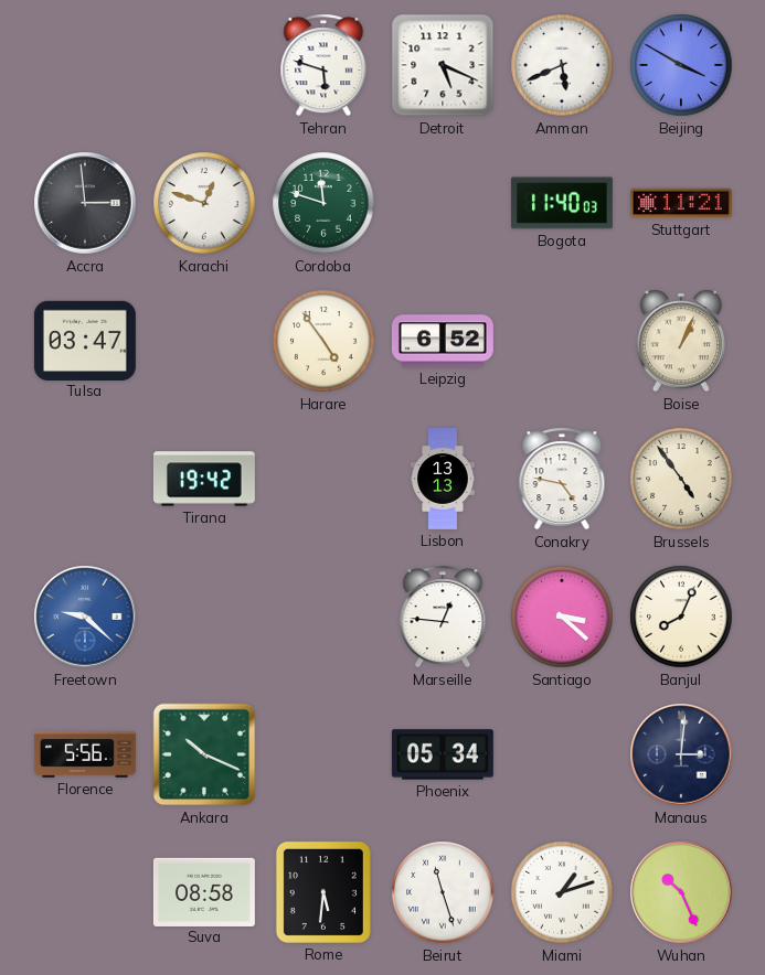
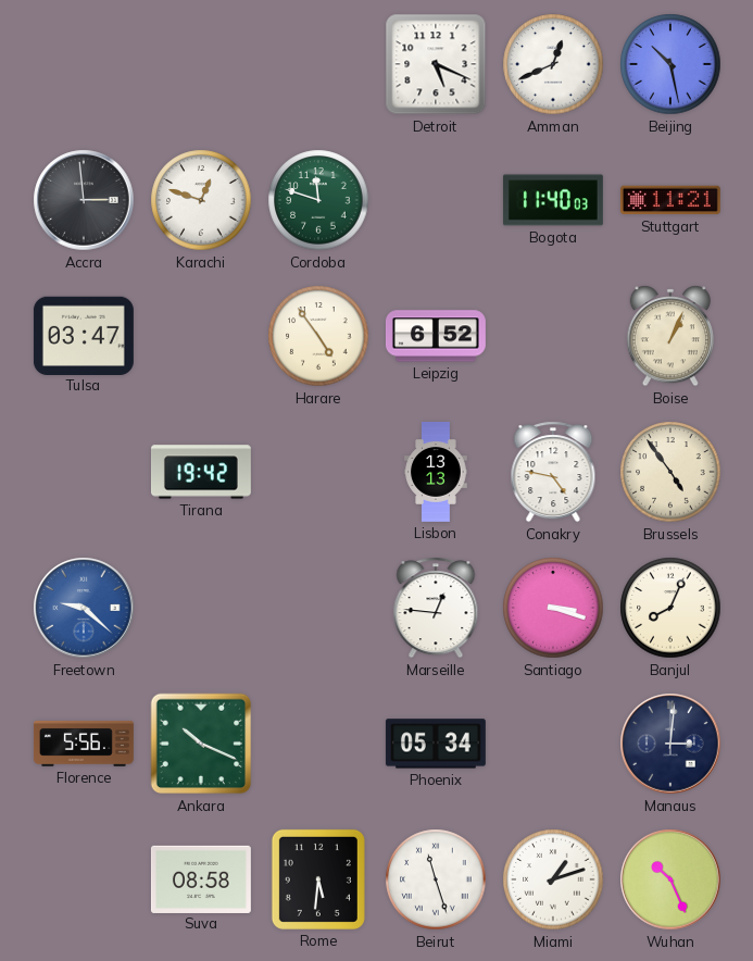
Tehran: 5:48 -> none (323, 65)
Amman: 5:41 -> 12:41 (553, 64)
Beijing: 3:50 -> 10:28 (670, 64)
Santiago: 3:22 -> 3:18 (553, 608)
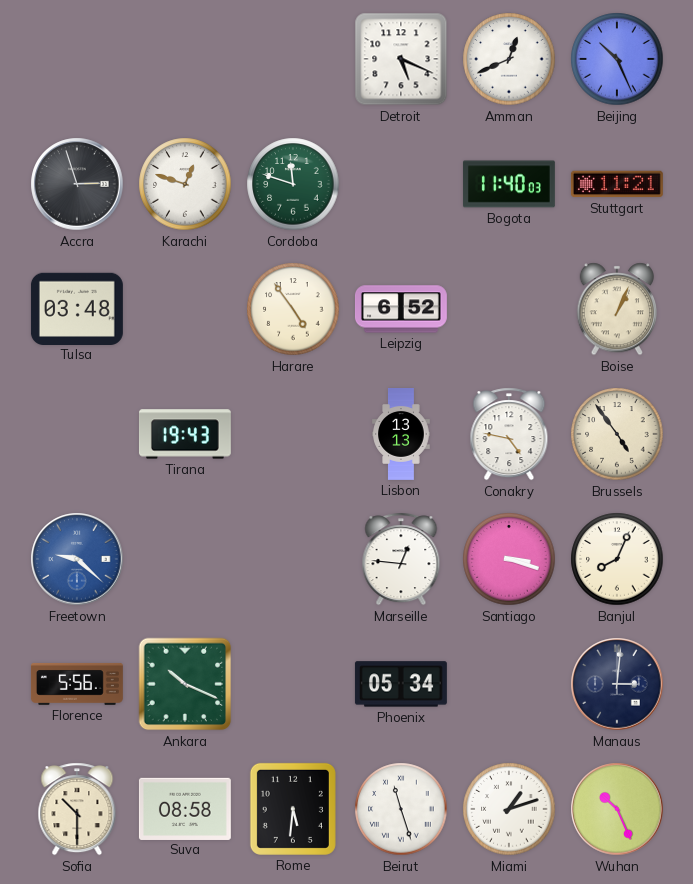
Beijing: 10:28 -> 10:26 (617, 59)
Accra: 2:59 -> 2:57 (77, 184)
Tulsa: 03:47 -> 03:48 (77, 308)
Tirana: 19:42 -> 19:43 (185, 434)
Sofia: none -> 10:30 (77, 809)
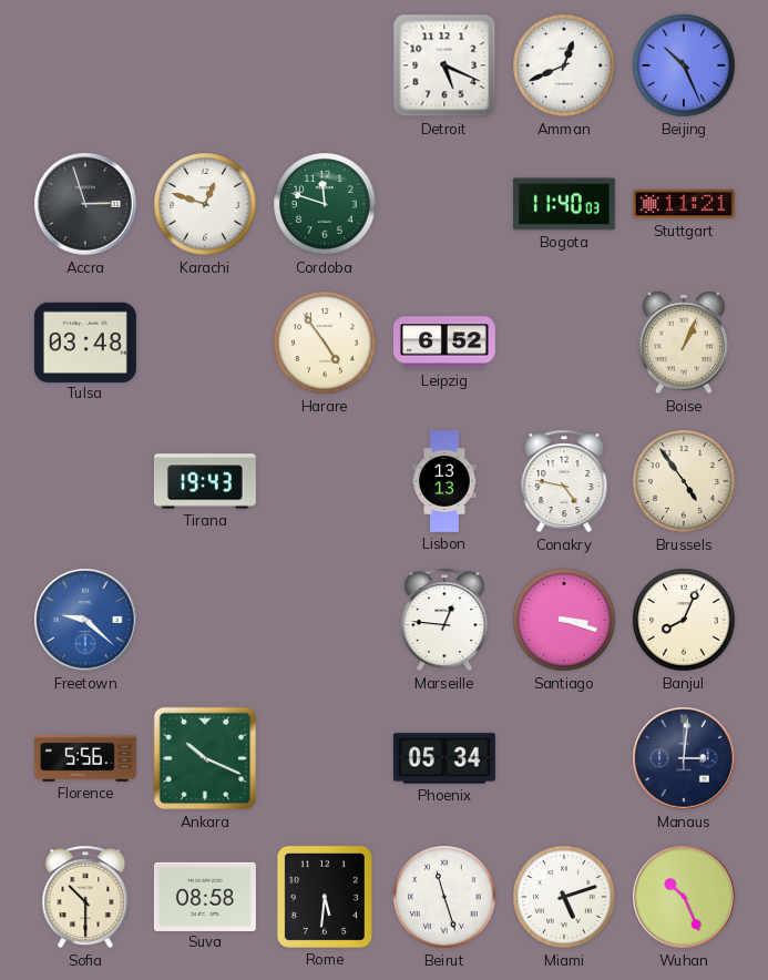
Miami: 1:12 -> 5:12 (564, 897)
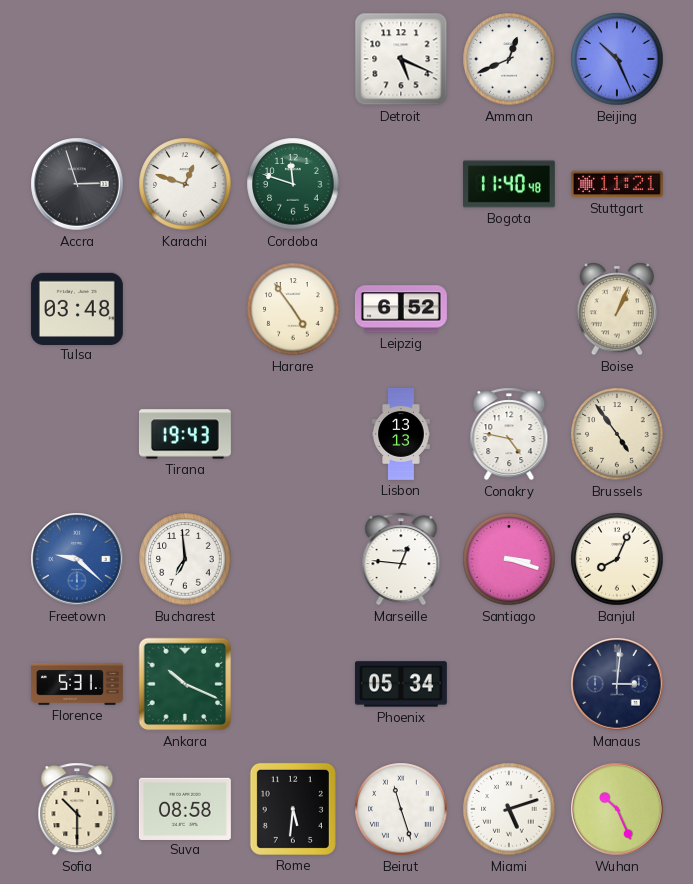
Bogota: 11:40:03 -> 11:40:48 (509, 184)
Bucharest: none -> 6:59 (185, 559)
Florence: 5:56 -> 5:31 (77, 684)
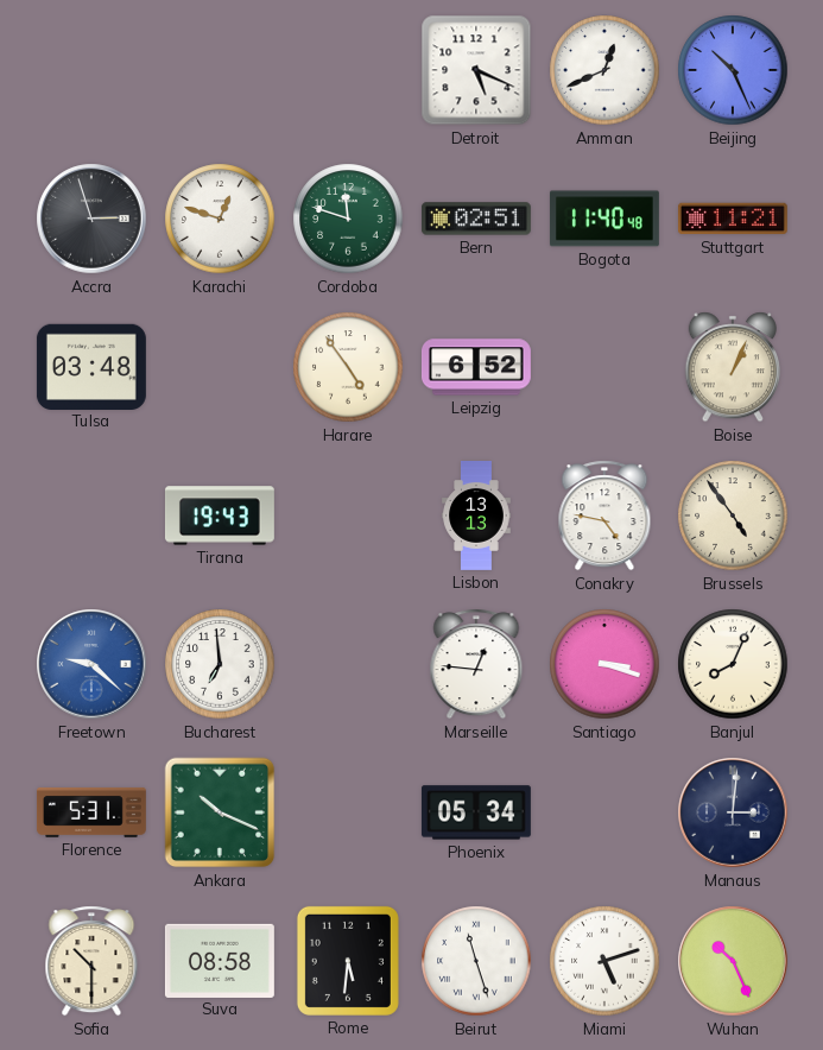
Bern: none -> 02:51 (476, 219)
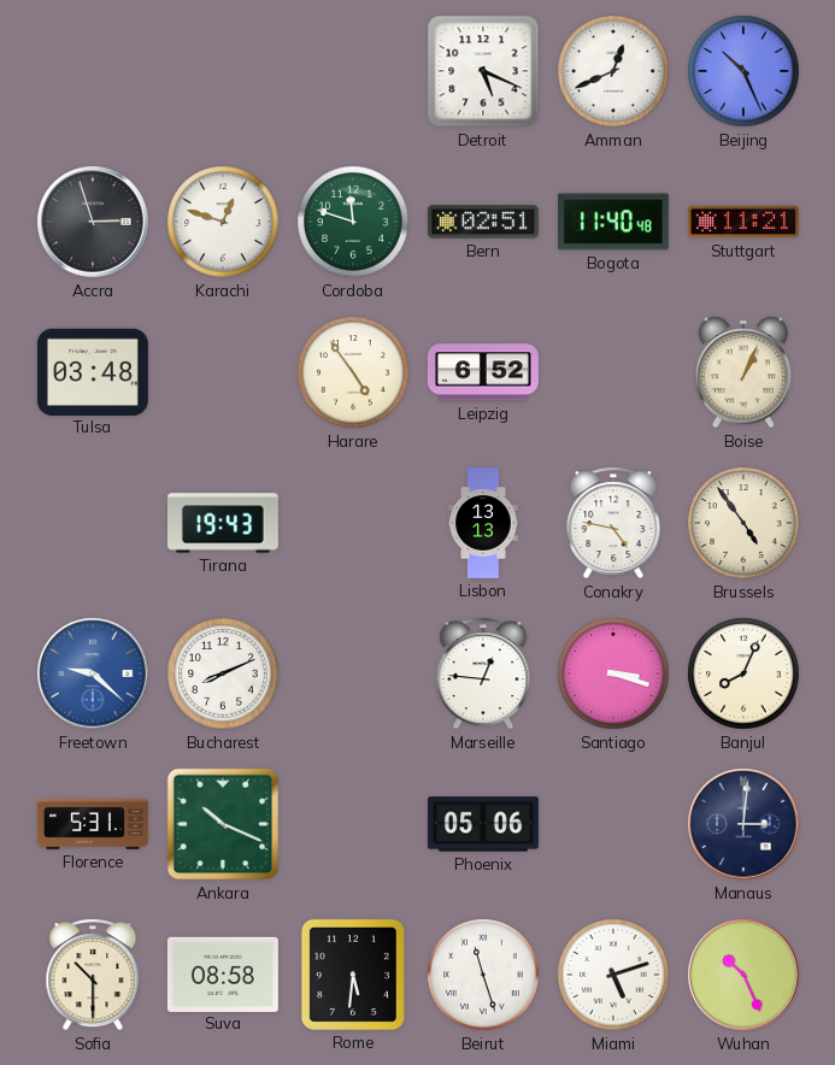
Bucharest: 6:59 -> 8:11 (223, 673)
Phoenix: 05:34 -> 05:06 (483, 824)
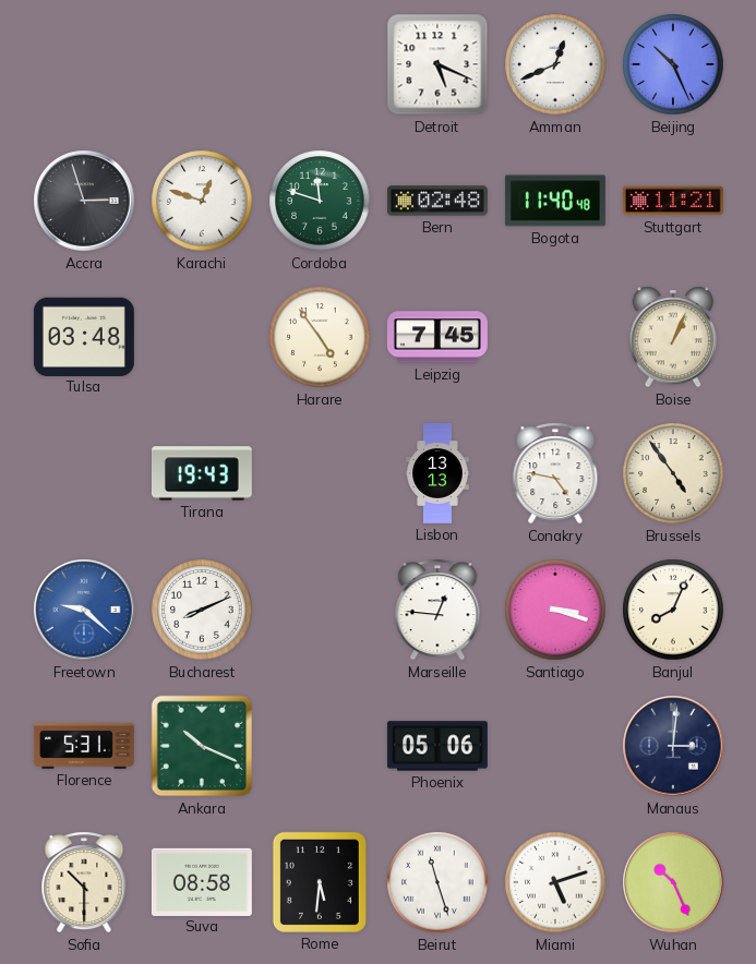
Bern: 02:51 -> 02:48 (437, 201)
Leipzig: 6:52 -> 7:45 (437, 337)
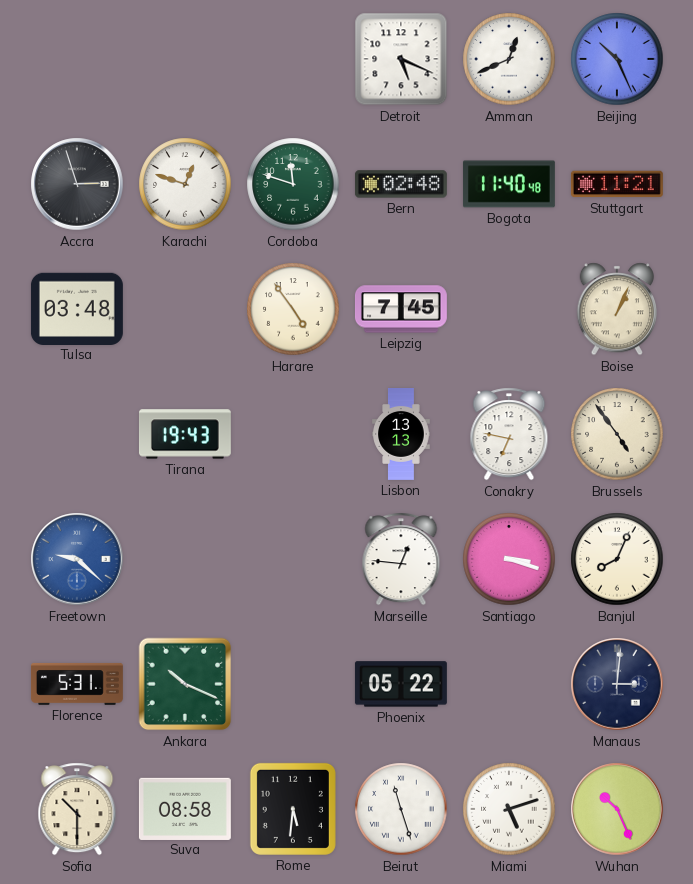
Conakry: 4:47 -> 6:47 (509, 434)
Bucharest: 8:11 -> none (202, 610)
Phoenix: 05:06 -> 05:22 (401, 684)
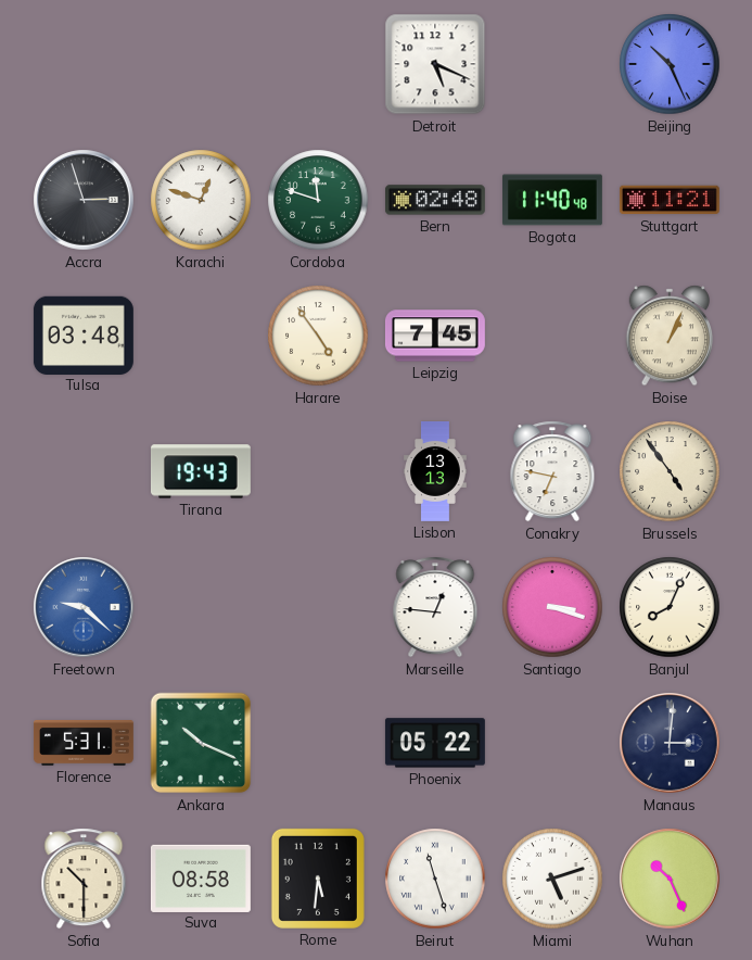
Amman: 12:41 -> none (509, 59)
